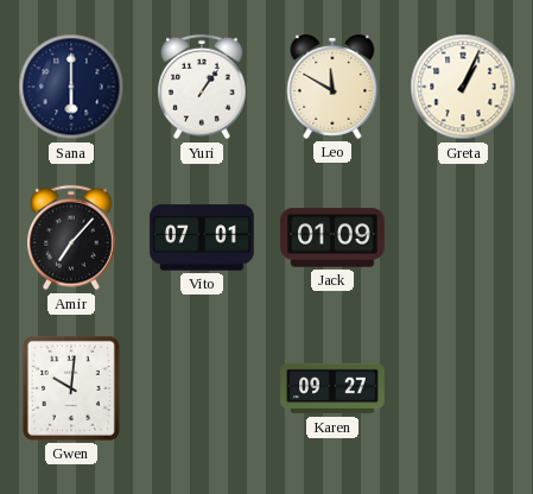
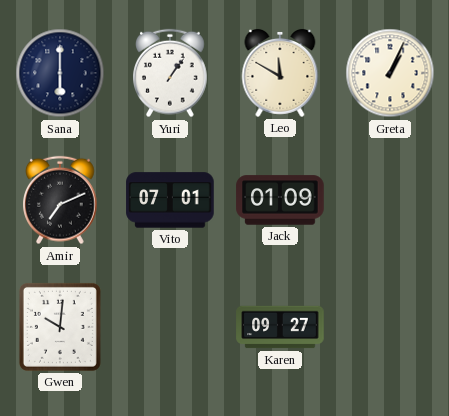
Amir: 7:07 -> 7:11 (61, 200)
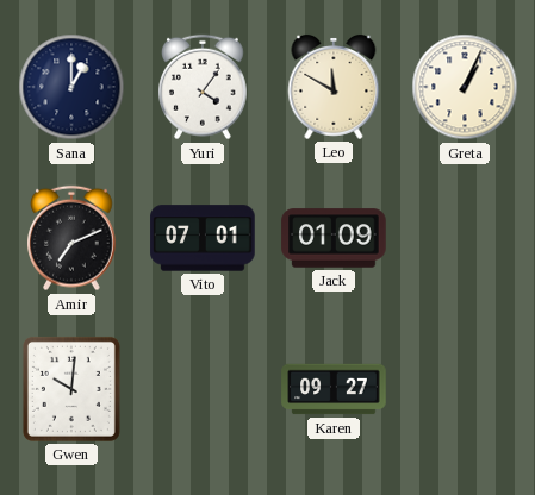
Sana: 6:00 -> 1:00 (71, 87)
Yuri: 1:06 -> 4:06 (204, 87)
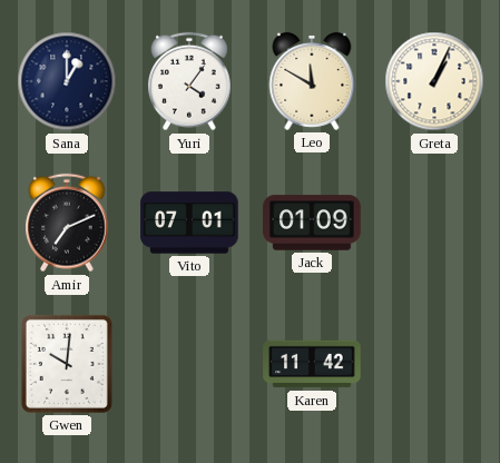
Karen: 09:27 -> 11:42 (312, 364)
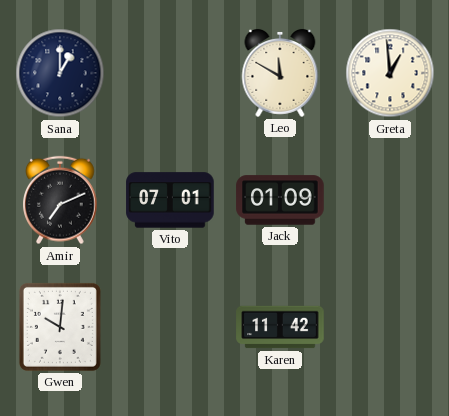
Yuri: 4:06 -> none (190, 81)
Greta: 1:04 -> 12:59 (390, 73)
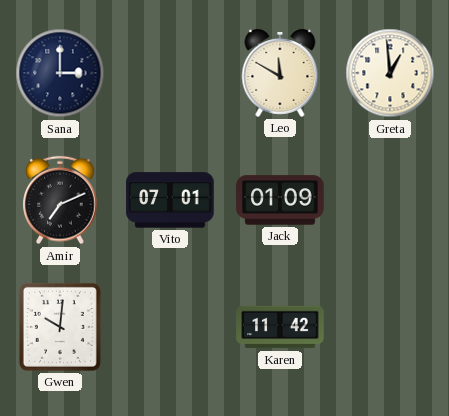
Sana: 1:00 -> 3:00 (60, 73)
